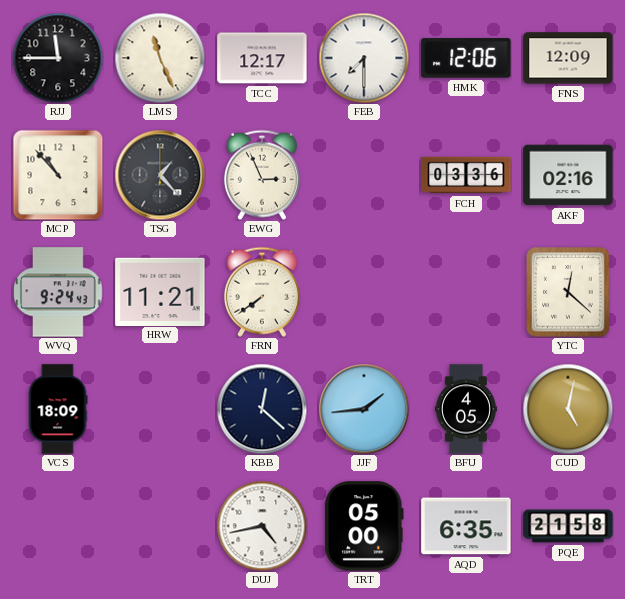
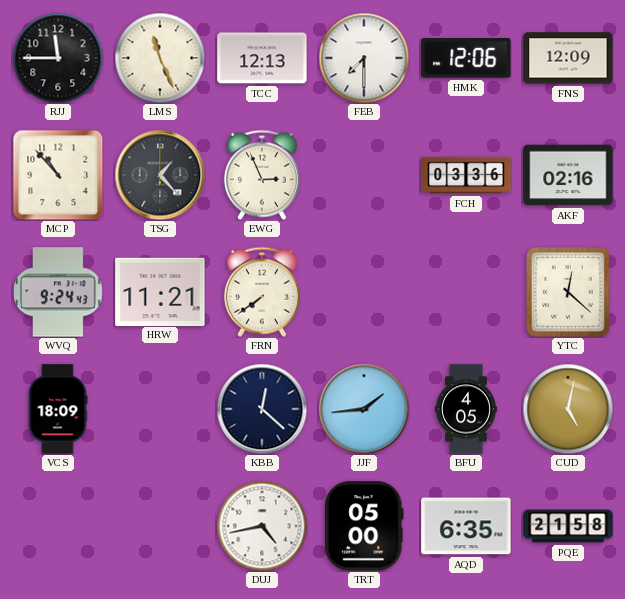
TCC: 12:17 -> 12:13 (262, 58)
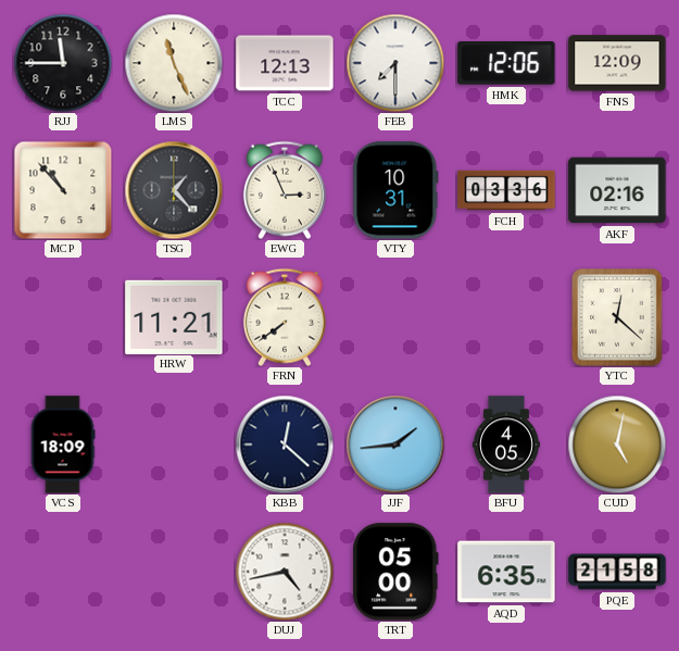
VTY: none -> 10:31 (395, 190)
WVQ: 9:24 -> none (58, 292)
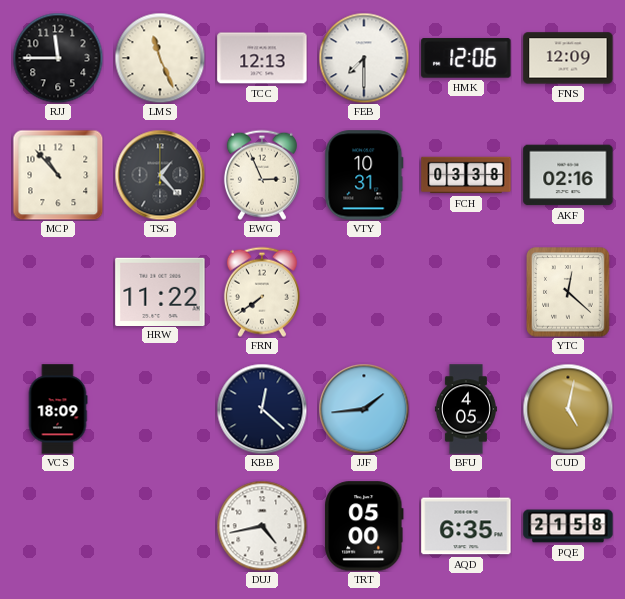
FCH: 03:36 -> 03:38 (466, 175)
HRW: 11:21 -> 11:22 (160, 291)
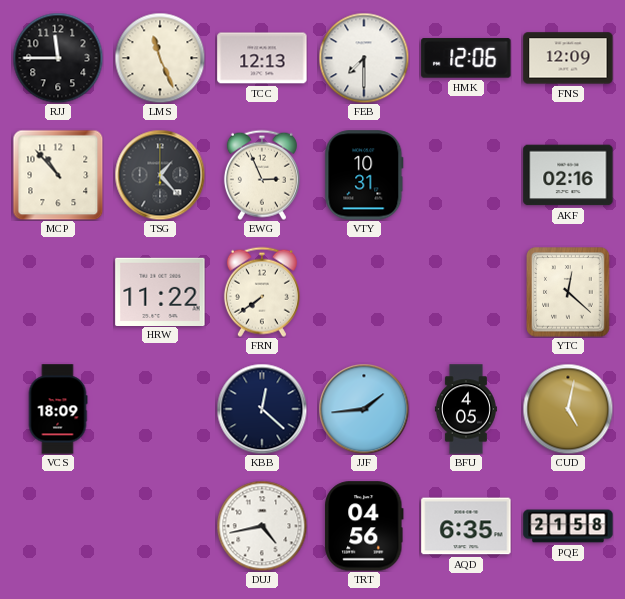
FCH: 03:38 -> none (466, 175)
TRT: 05:00 -> 04:56 (364, 526)
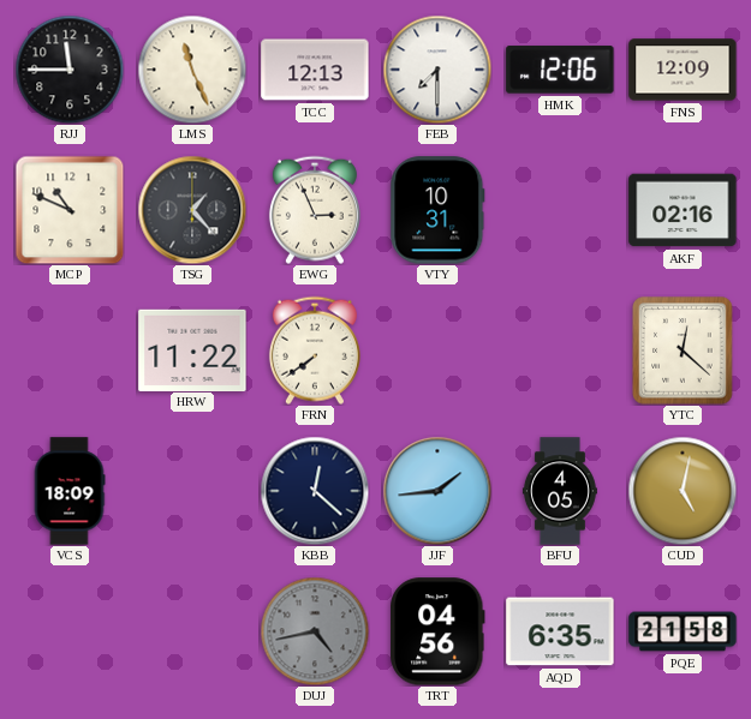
MCP: 10:53 -> 10:49 (70, 210)
DUJ dial: white -> grey (315, 631)
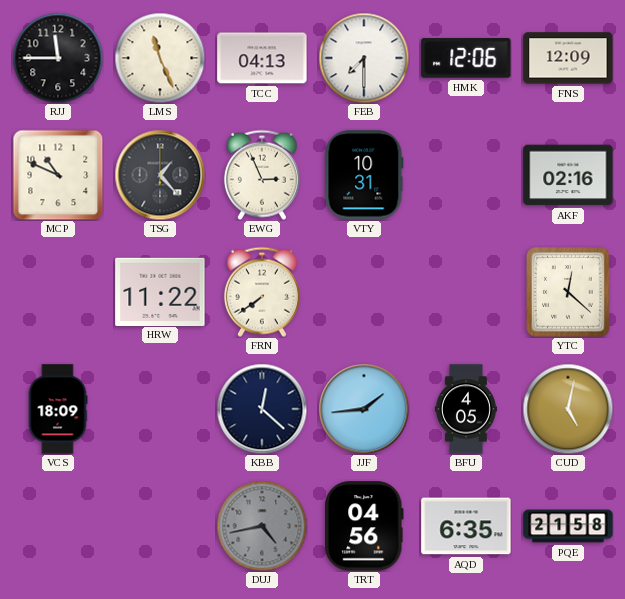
TCC: 12:13 -> 04:13 (262, 58)
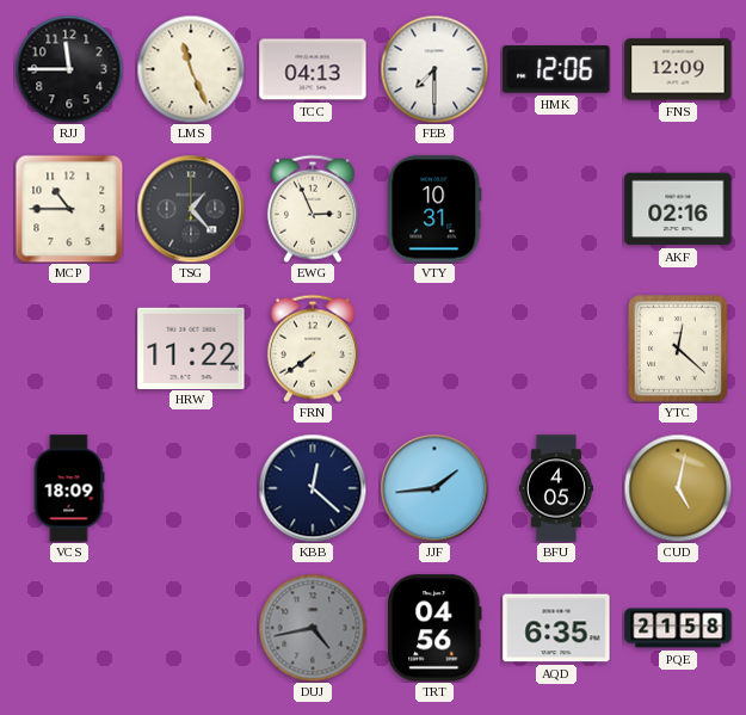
MCP: 10:49 -> 10:45 (69, 209)
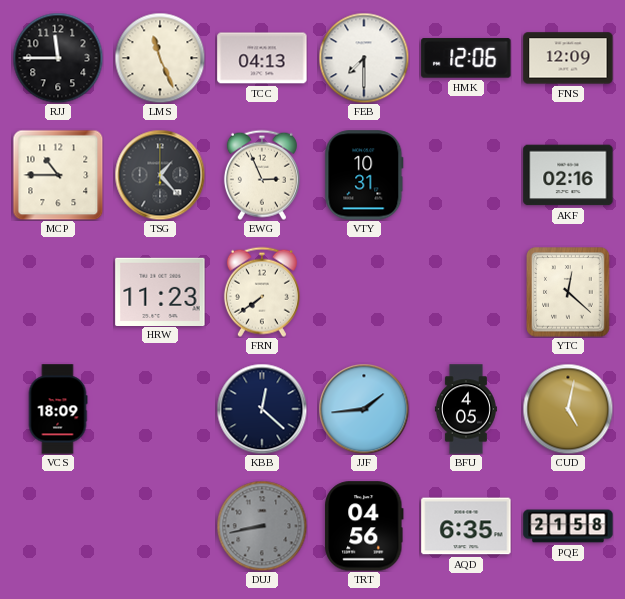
HRW: 11:22 -> 11:23 (160, 291)
DUJ: 4:43 -> 8:43 (262, 526)
